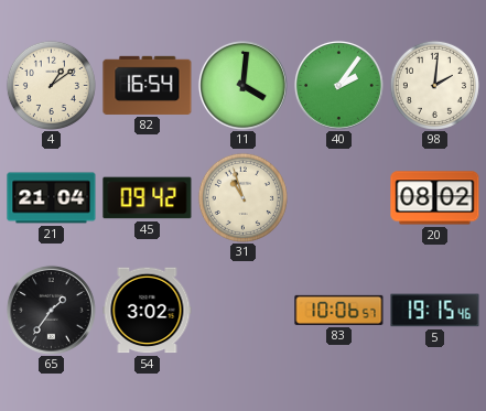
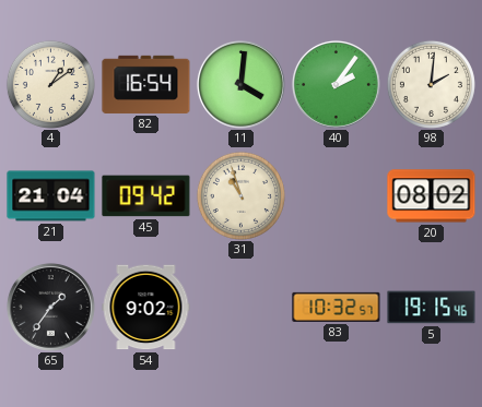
54: 3:02 -> 9:02 (146, 308)
83: 10:06 -> 10:32 (337, 307)
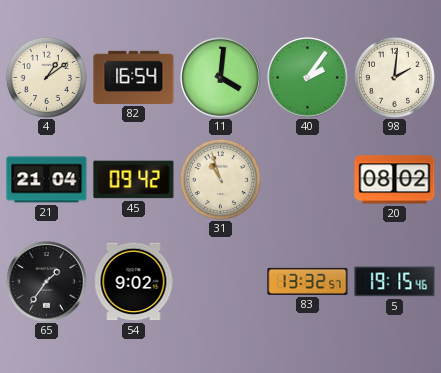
83: 10:32 -> 13:32 (308, 281)
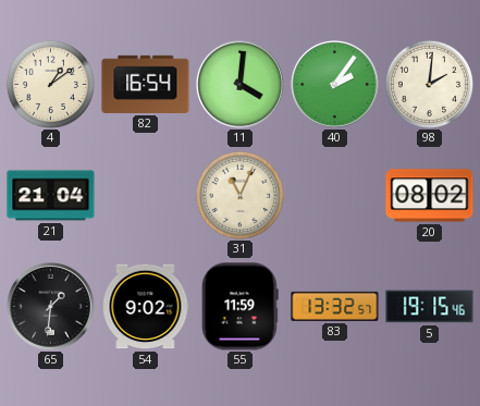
45: 09:42 -> none (134, 180)
31: 10:57 -> 11:04 (239, 195)
65: 1:36 -> 1:31 (50, 306)
55: none -> 11:59 (241, 307)
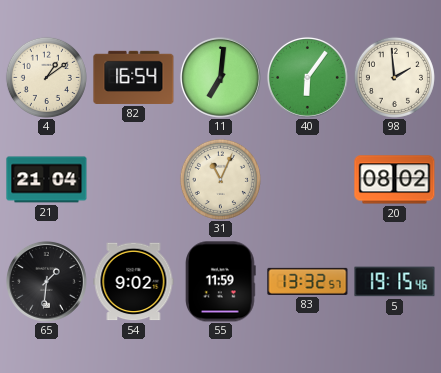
11: 4:01 -> 7:01 (220, 77)
40: 2:06 -> 6:06 (307, 77)
98: 2:01 -> 1:59 (394, 77)
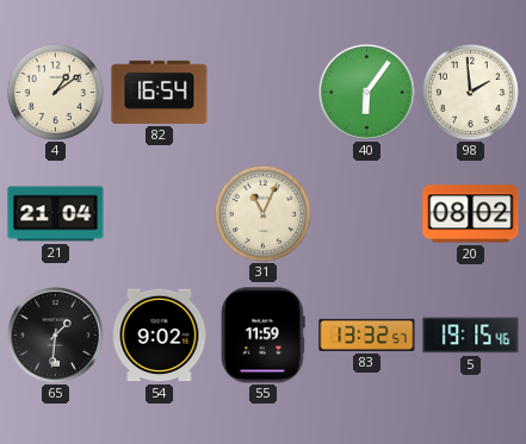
11: 7:01 -> none (220, 77)
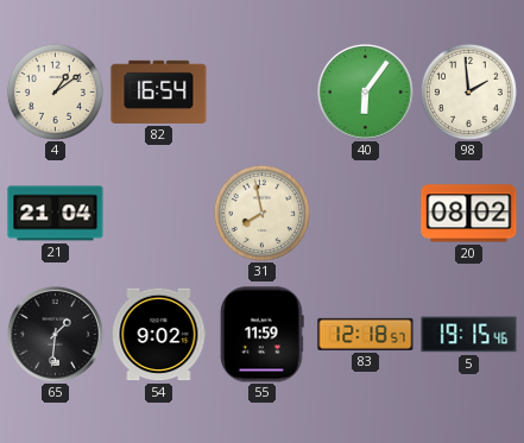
31: 11:04 -> 7:58 (261, 213)
83: 13:32 -> 12:18 (366, 334)
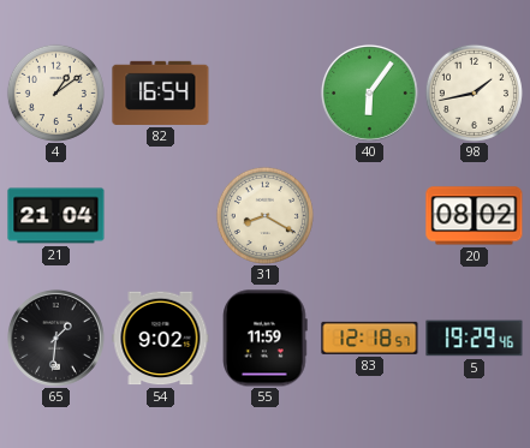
98: 1:59 -> 1:43 (474, 92)
31: 7:58 -> 8:20 (264, 215)
5: 19:15 -> 19:29 (475, 339)
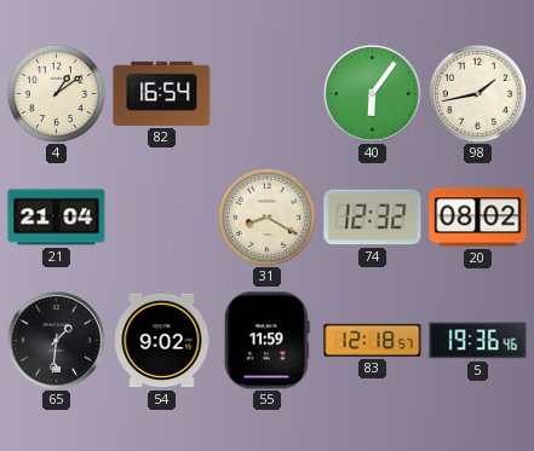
74: none -> 12:32 (373, 218)
5: 19:29 -> 19:36 (478, 341)
